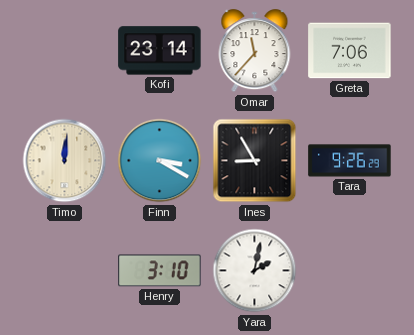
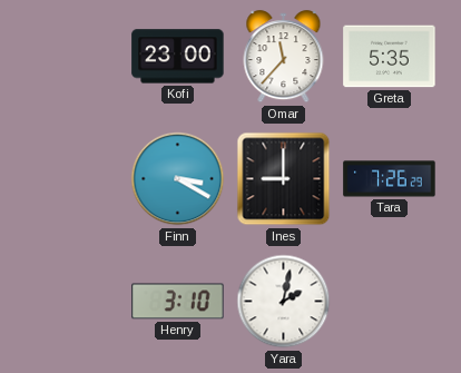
Kofi: 23:14 -> 23:00 (178, 57)
Greta: 7:06 -> 5:35 (390, 57)
Timo: 12:01 -> none (65, 161)
Ines: 8:55 -> 9:00 (284, 179)
Tara: 9:26 -> 7:26 (390, 179)
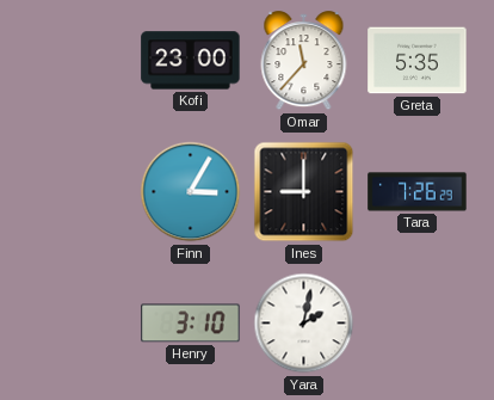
Finn: 3:20 -> 3:05 (191, 192)
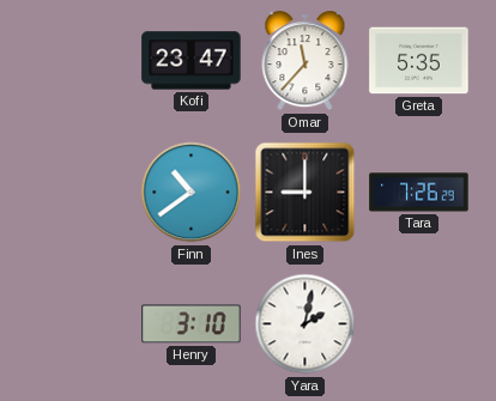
Kofi: 23:00 -> 23:47 (192, 61)
Finn: 3:05 -> 10:39 (192, 193)
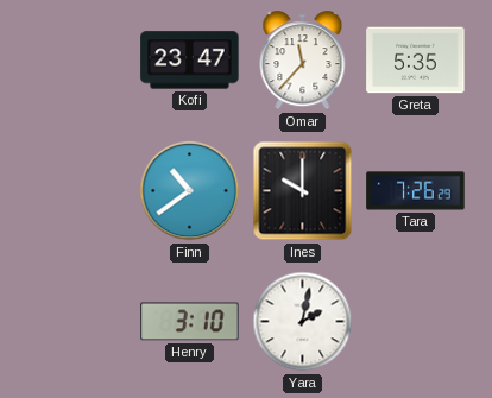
Ines: 9:00 -> 10:00 (303, 191)
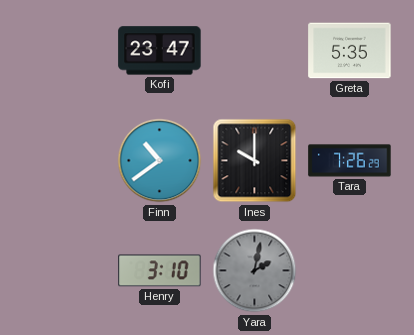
Omar: 11:37 -> none (303, 61)
Yara dial: white -> grey (255, 271)
